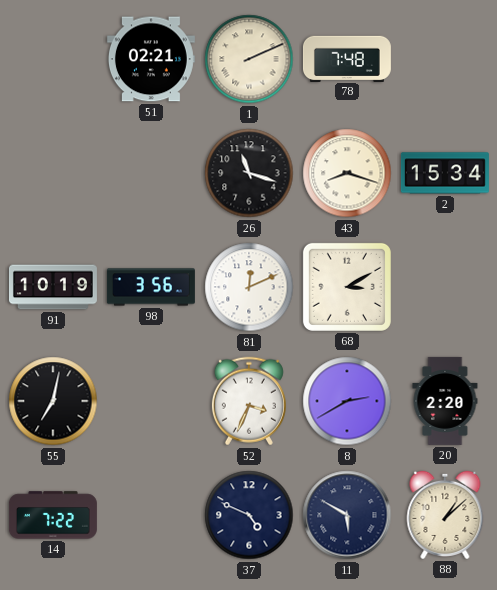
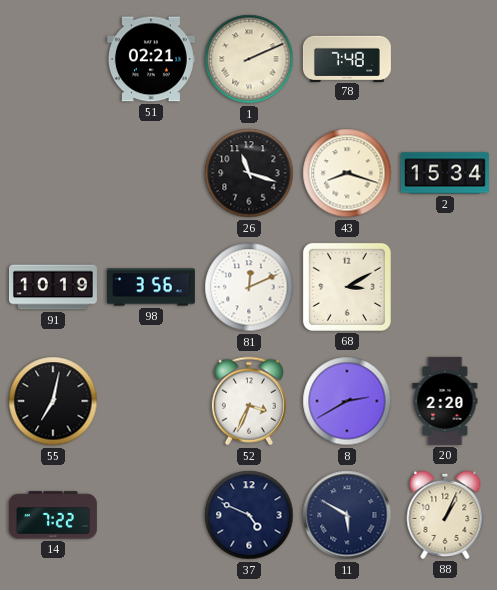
88: 1:08 -> 1:04 (445, 515)
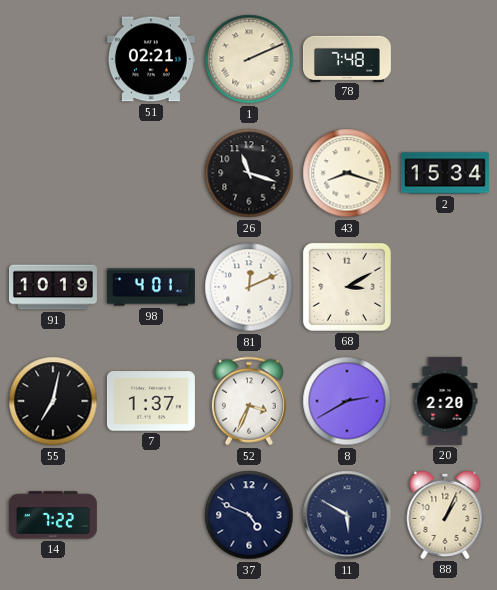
98: 3:56 -> 4:01 (151, 287)
7: none -> 1:37 (151, 401)
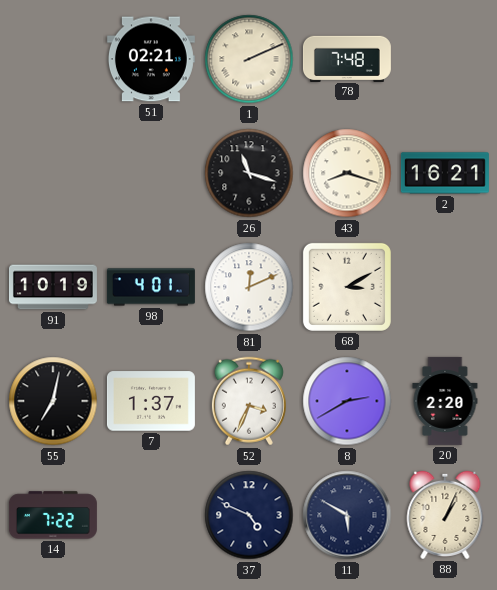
2: 15:34 -> 16:21 (445, 173)
